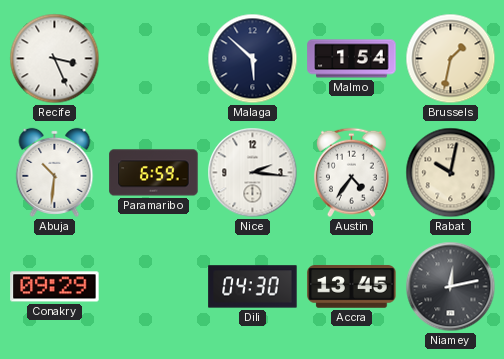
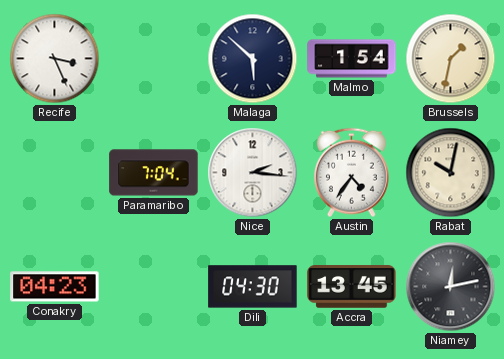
Abuja: 10:31 -> none (55, 172)
Paramaribo: 6:59 -> 7:04 (154, 173)
Conakry: 09:29 -> 04:23 (55, 287)
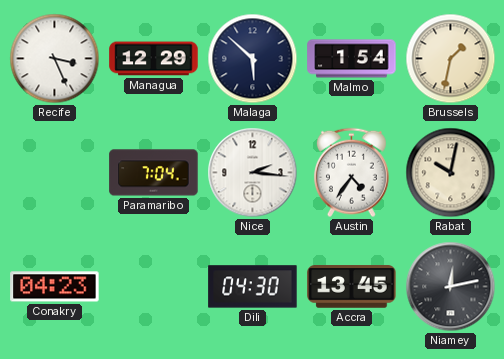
Managua: none -> 12:29 (154, 59)
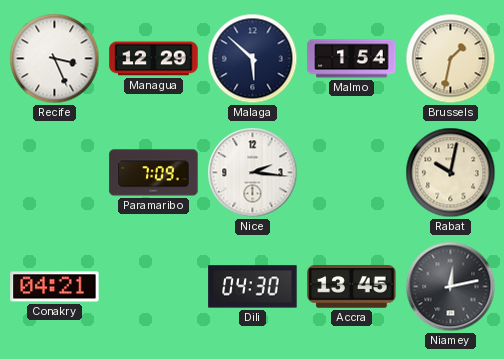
Paramaribo: 7:04 -> 7:09 (154, 173)
Austin: 4:36 -> none (351, 173)
Conakry: 04:23 -> 04:21 (55, 287)
